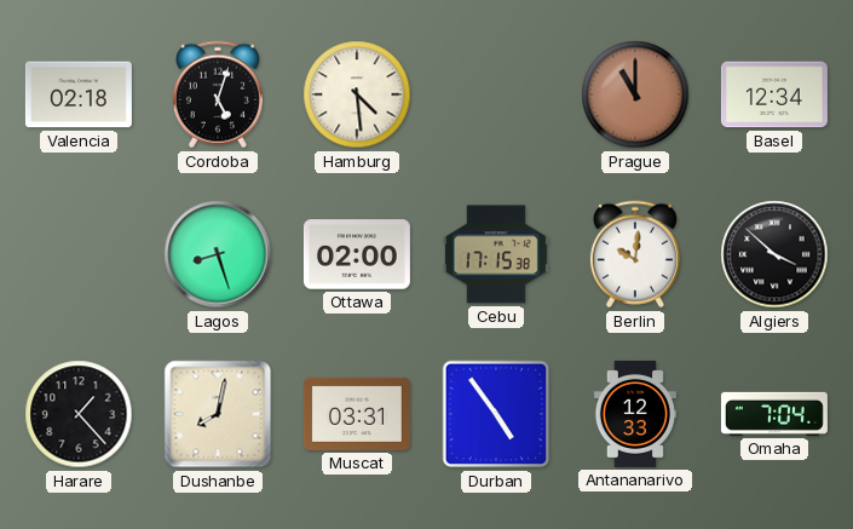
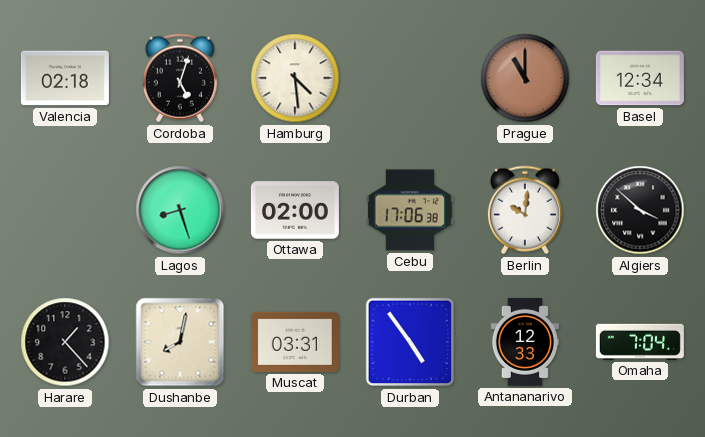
Cebu: 17:15 -> 17:06 (410, 210)
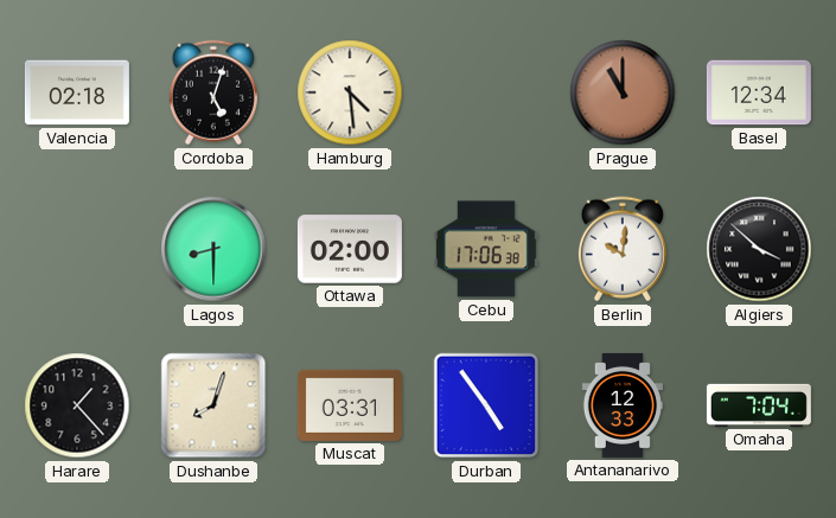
Lagos: 8:27 -> 8:30 (213, 249)
Dushanbe: 8:02 -> 8:03 (213, 405)
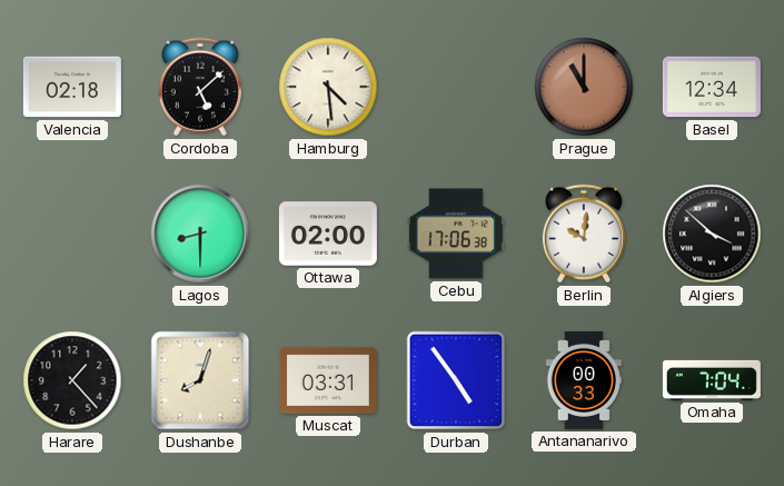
Cordoba: 5:03 -> 5:08 (200, 87)
Antananarivo: 12:33 -> 00:33 (584, 380)
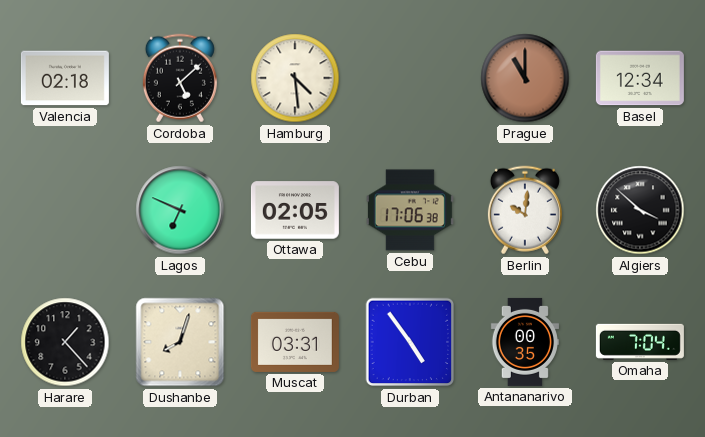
Lagos: 8:30 -> 6:49 (180, 210)
Ottawa: 02:00 -> 02:05 (295, 210)
Antananarivo: 00:33 -> 00:35 (525, 342)
